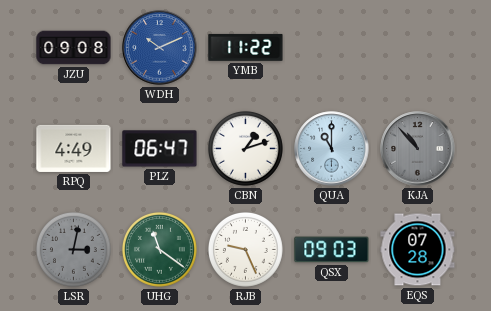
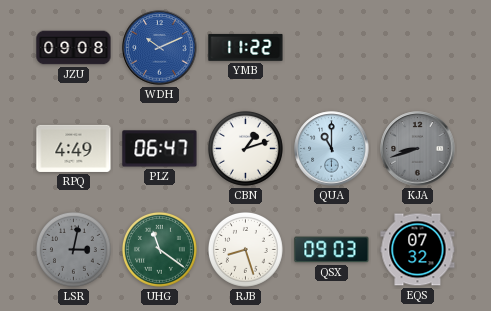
KJA: 10:53 -> 8:42 (418, 149)
RJB: 9:26 -> 8:27 (245, 249)
EQS: 07:28 -> 07:32 (418, 250)
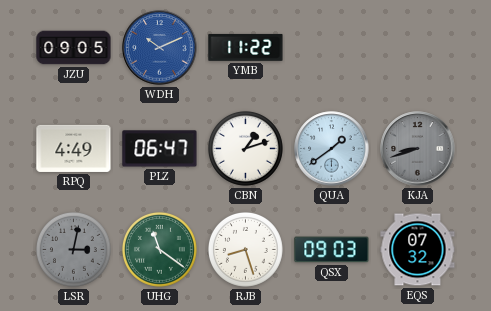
JZU: 09:08 -> 09:05 (74, 48)
QUA: 11:00 -> 1:39 (332, 149)
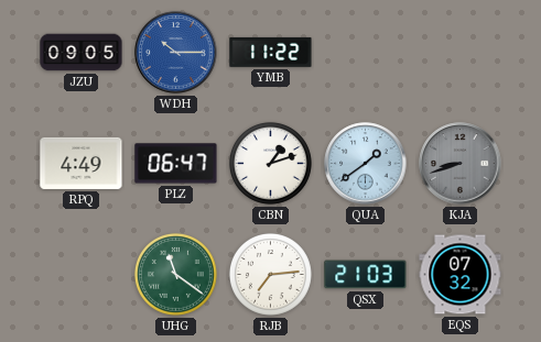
WDH: 10:11 -> 10:15 (176, 53)
LSR: 3:02 -> none (73, 249)
RJB: 8:27 -> 7:14 (270, 274)
QSX: 09:03 -> 21:03 (366, 275)
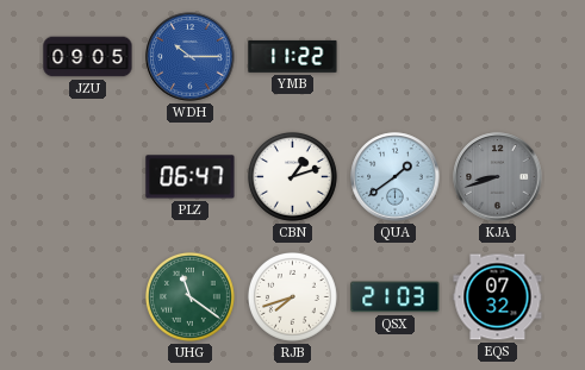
RPQ: 4:49 -> none (82, 163)
RJB: 7:14 -> 7:42 (292, 296)
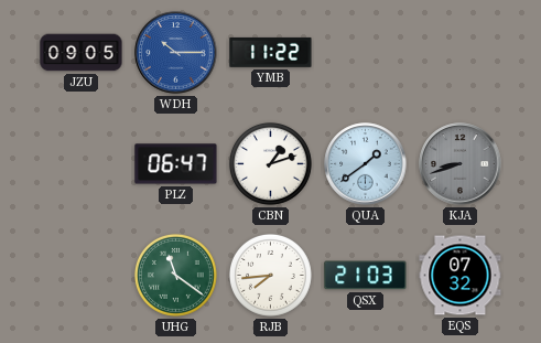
RJB: 7:42 -> 7:44 (270, 275)
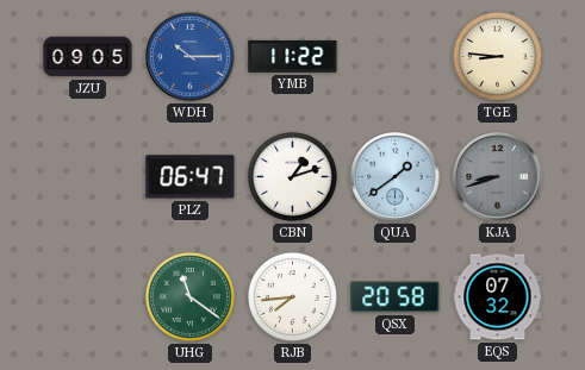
TGE: none -> 8:46 (497, 56)
QSX: 21:03 -> 20:58 (396, 297)
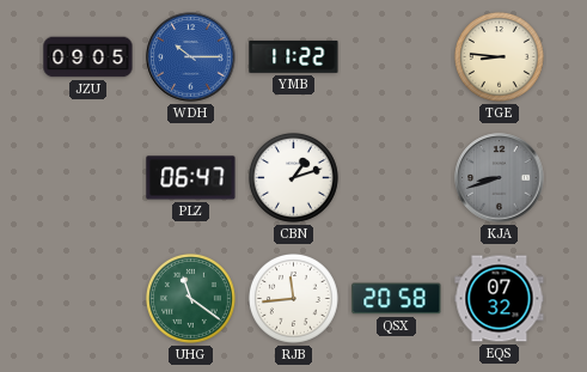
QUA: 1:39 -> none (396, 177)
RJB: 7:44 -> 11:44 (293, 298)
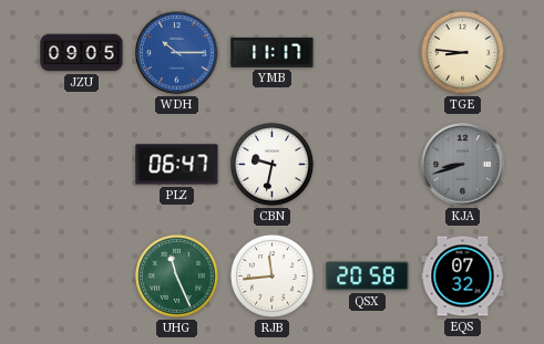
YMB: 11:22 -> 11:17 (273, 52)
CBN: 1:12 -> 9:32 (271, 164)
UHG: 11:21 -> 11:26 (176, 275)
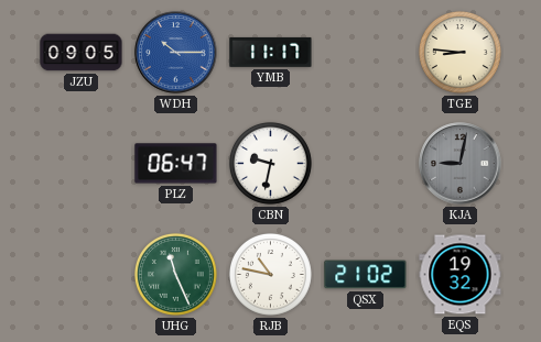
KJA: 8:42 -> 9:02 (461, 164)
RJB: 11:44 -> 10:47 (270, 274)
QSX: 20:58 -> 21:02 (366, 275)
EQS: 07:32 -> 19:32 (461, 275)
